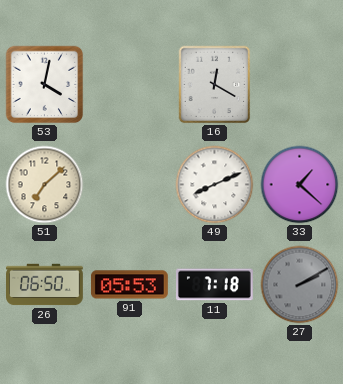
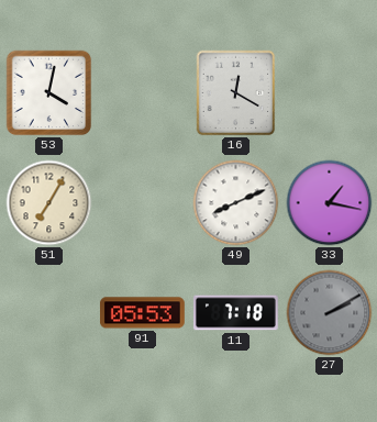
51: 7:08 -> 7:05 (49, 203)
33: 1:22 -> 1:17 (330, 203)
26: 06:50 -> none (45, 285)
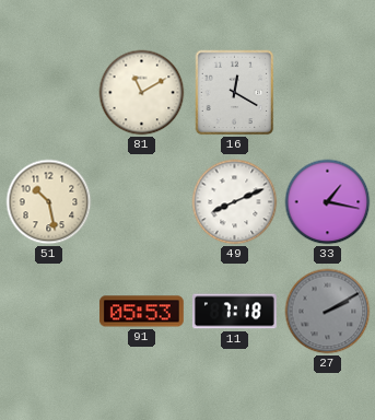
53: 4:02 -> none (49, 93)
81: none -> 11:10 (142, 93)
51: 7:05 -> 10:28 (49, 202)
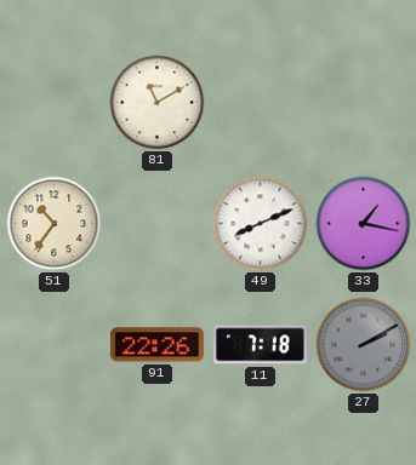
16: 12:20 -> none (235, 93)
51: 10:28 -> 10:36 (55, 224)
91: 05:53 -> 22:26 (156, 345)
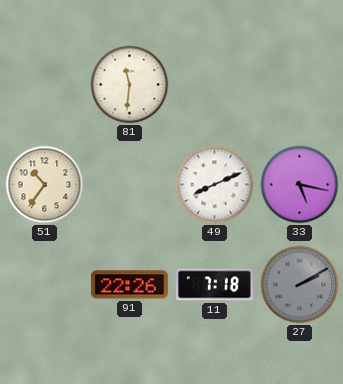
81: 11:10 -> 11:31 (130, 85)
33: 1:17 -> 5:17 (300, 185)
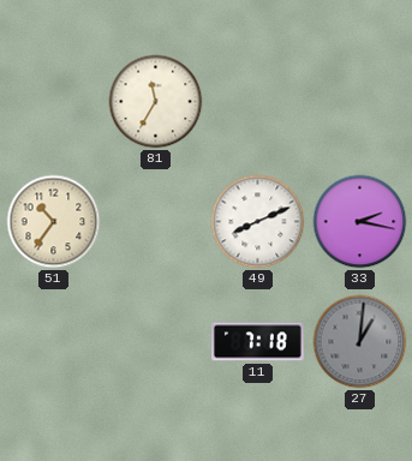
81: 11:31 -> 11:35 (156, 102)
33: 5:17 -> 2:17 (360, 222)
91: 22:26 -> none (129, 285)
27: 2:10 -> 1:01 (360, 342)
